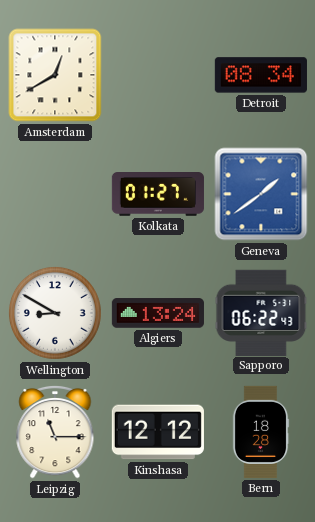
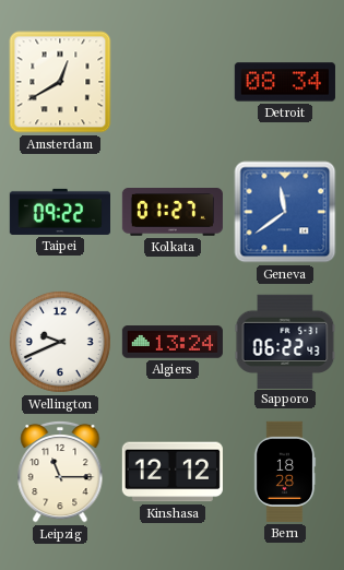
Taipei: none -> 09:22 (59, 212)
Geneva: 1:39 -> 11:39 (285, 212)
Wellington: 8:50 -> 9:41 (60, 342)
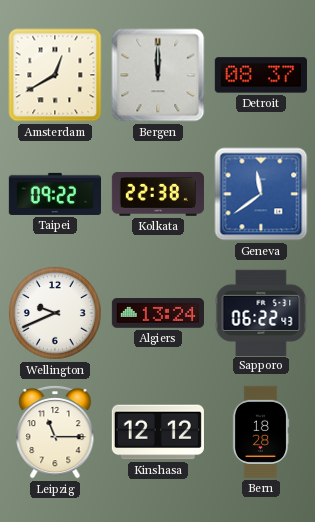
Bergen: none -> 12:00 (158, 75)
Detroit: 08:34 -> 08:37 (261, 75)
Kolkata: 01:27 -> 22:38 (158, 195)
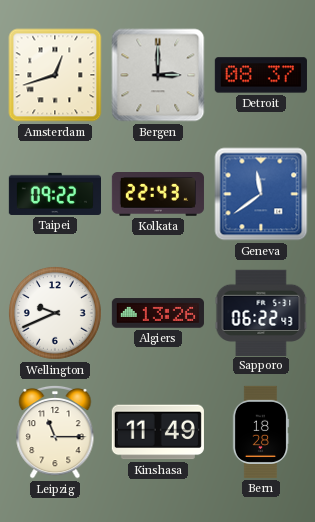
Amsterdam: 12:40 -> 12:42 (55, 75)
Bergen: 12:00 -> 3:00 (158, 75)
Kolkata: 22:38 -> 22:43 (158, 195)
Algiers: 13:24 -> 13:26 (158, 313)
Kinshasa: 12:12 -> 11:49 (158, 432)
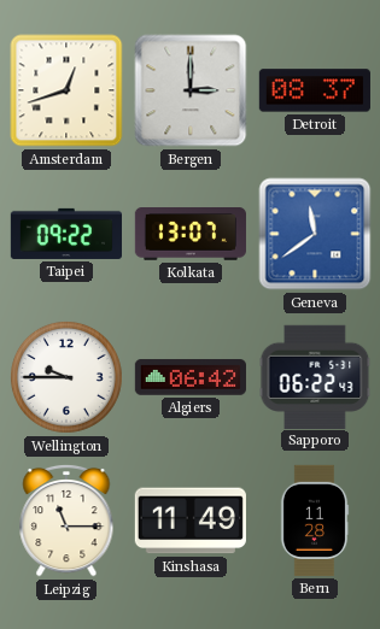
Kolkata: 22:43 -> 13:07 (191, 235)
Wellington: 9:41 -> 9:45 (66, 377)
Algiers: 13:26 -> 06:42 (191, 377)
Bern: 18:28 -> 11:28 (315, 521)
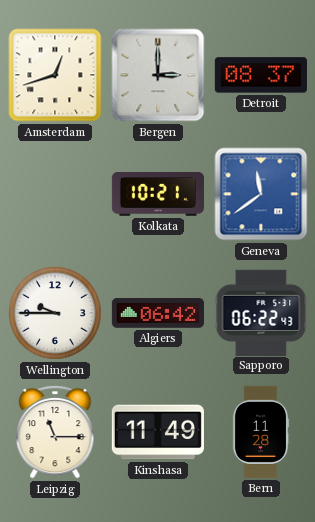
Taipei: 09:22 -> none (65, 234)
Kolkata: 13:07 -> 10:21 (158, 195)
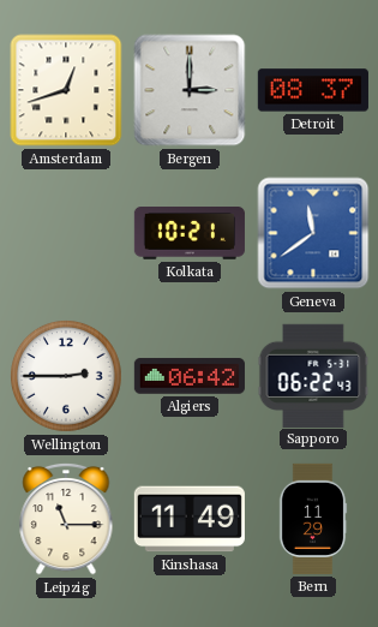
Wellington: 9:45 -> 2:45 (66, 376)
Bern: 11:28 -> 11:29 (313, 519)
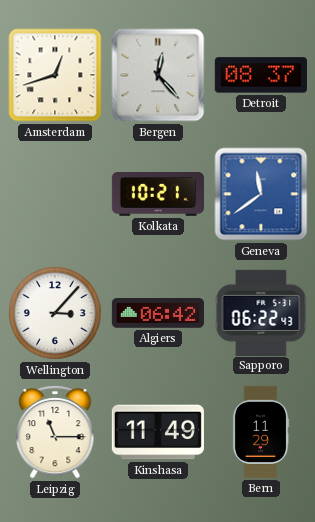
Bergen: 3:00 -> 12:23 (158, 75)
Wellington: 2:45 -> 3:07 (55, 313)
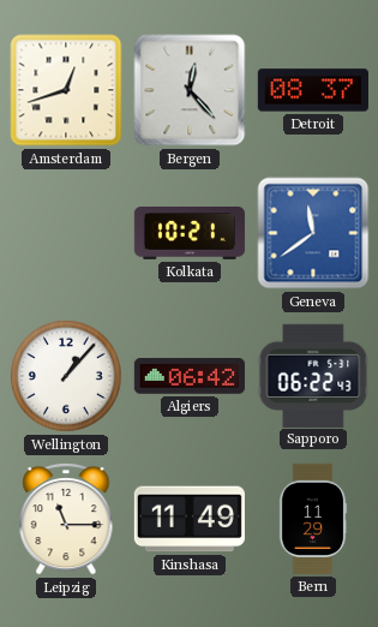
Wellington: 3:07 -> 1:07 (66, 376)
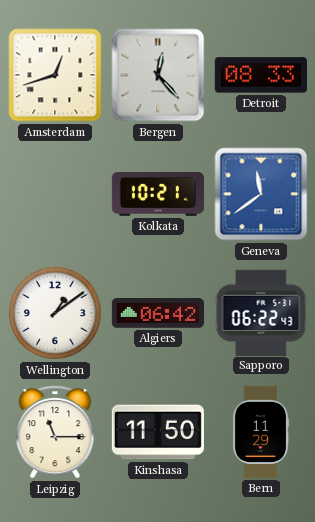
Detroit: 08:37 -> 08:33 (261, 75)
Wellington: 1:07 -> 1:09 (55, 313)
Kinshasa: 11:49 -> 11:50 (158, 432)
